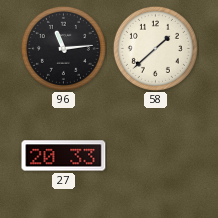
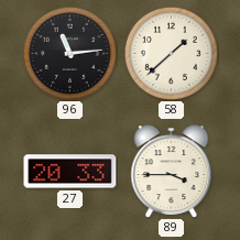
89: none -> 3:45 (172, 172)
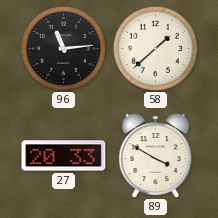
89: 3:45 -> 3:50 (156, 156)
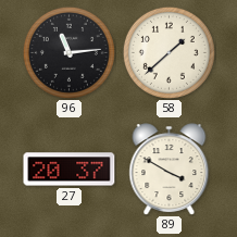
27: 20:33 -> 20:37 (70, 170)
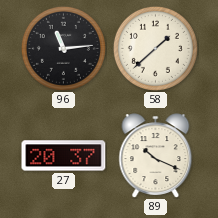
89: 3:50 -> 10:19 (156, 156)
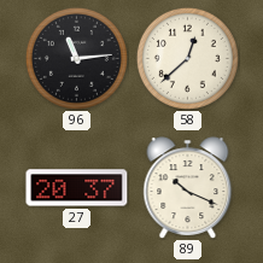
58: 1:38 -> 12:38 (187, 58)
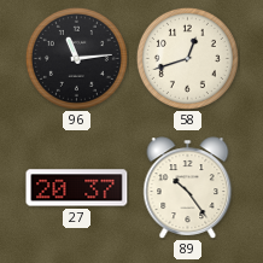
58: 12:38 -> 12:42 (187, 58)
89: 10:19 -> 10:24 (188, 188)
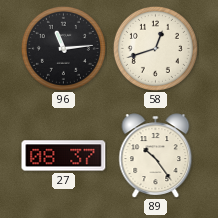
27: 20:37 -> 08:37 (64, 156)
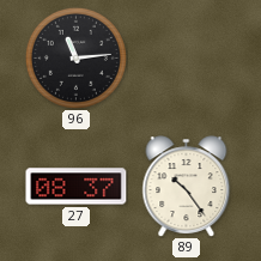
58: 12:42 -> none (155, 48)
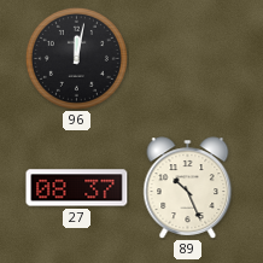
96: 11:14 -> 12:02 (76, 58)
89: 10:24 -> 10:26 (188, 188)
